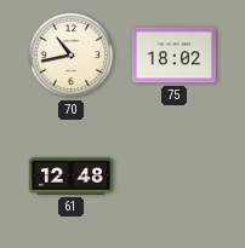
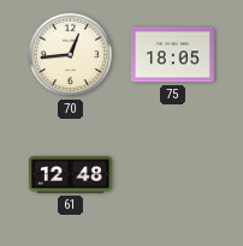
70: 10:43 -> 12:44 (71, 55)
75: 18:02 -> 18:05 (172, 55)
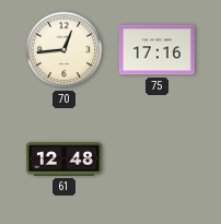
75: 18:05 -> 17:16 (156, 50)
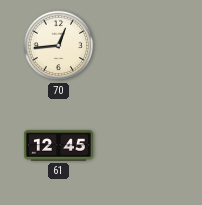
75: 17:16 -> none (156, 50)
61: 12:48 -> 12:45 (58, 146)
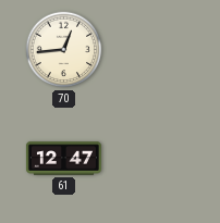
61: 12:45 -> 12:47 (63, 159)
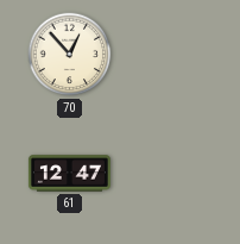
70: 12:44 -> 12:53 (70, 55)
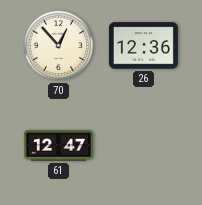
26: none -> 12:36 (143, 46)
